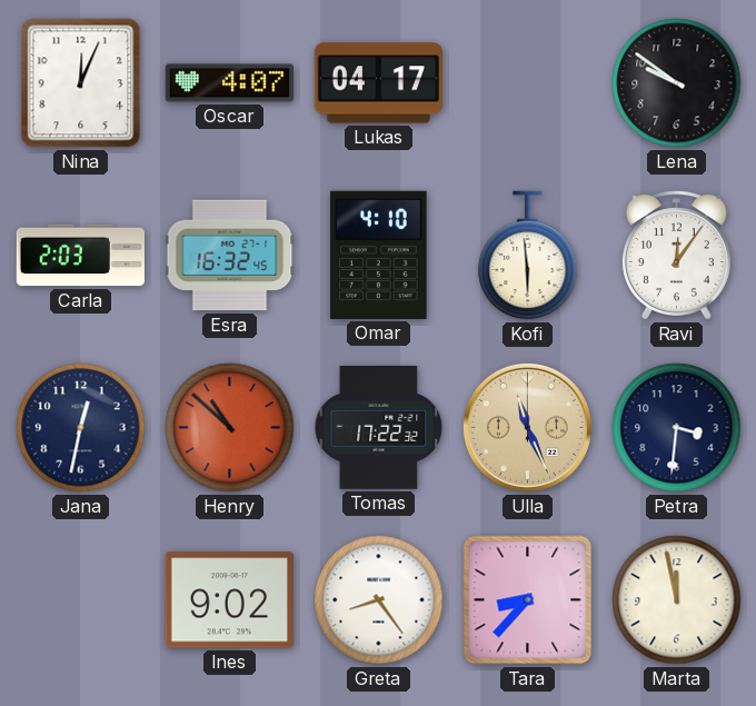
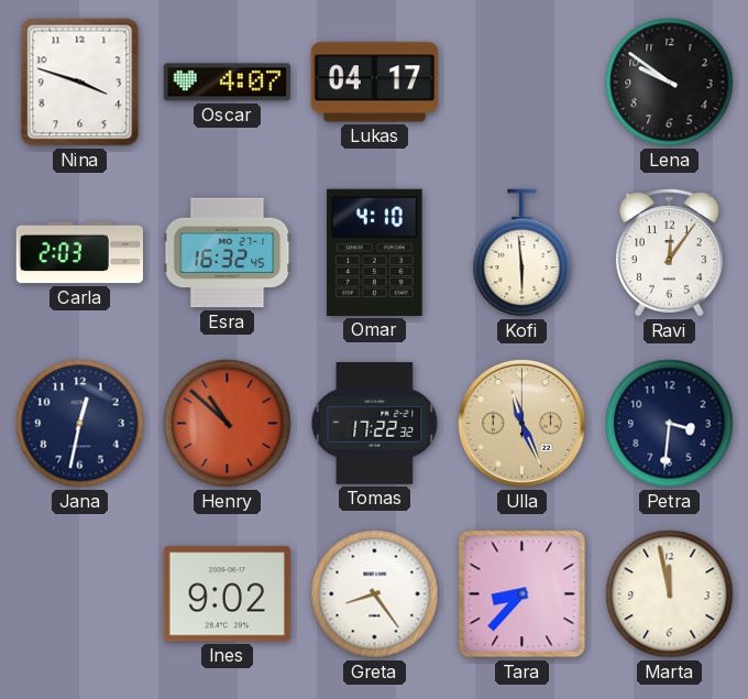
Nina: 12:04 -> 3:48 (80, 83)
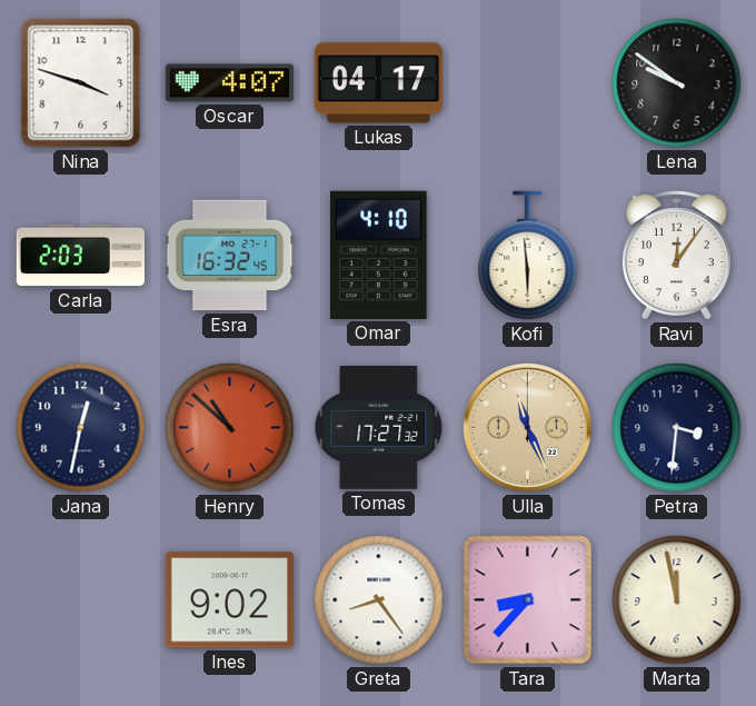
Tomas: 17:22 -> 17:27 (379, 428)
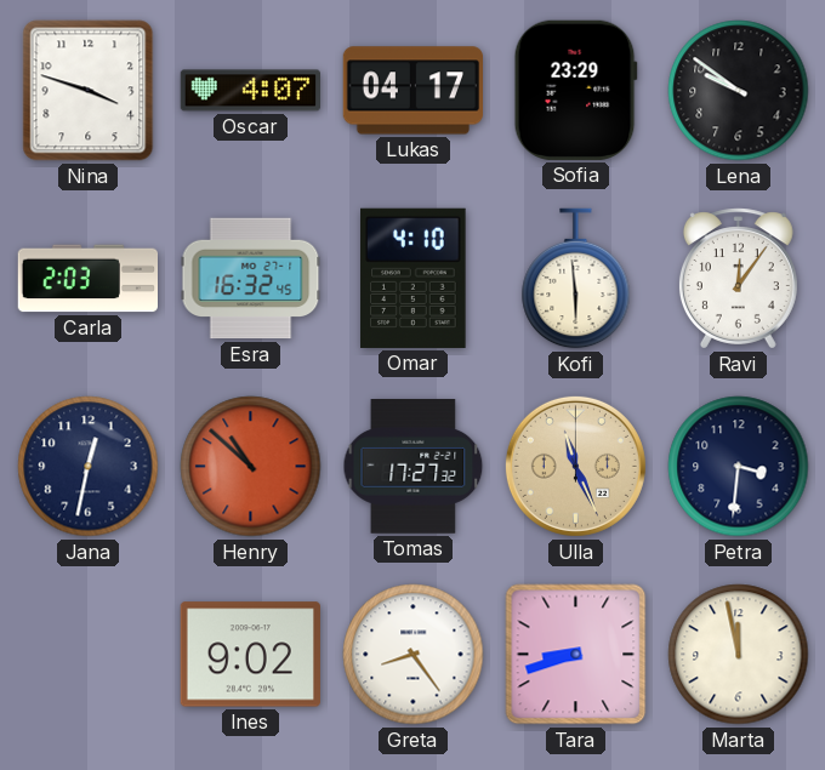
Sofia: none -> 23:29 (575, 90)
Tara: 8:37 -> 8:42 (576, 655)
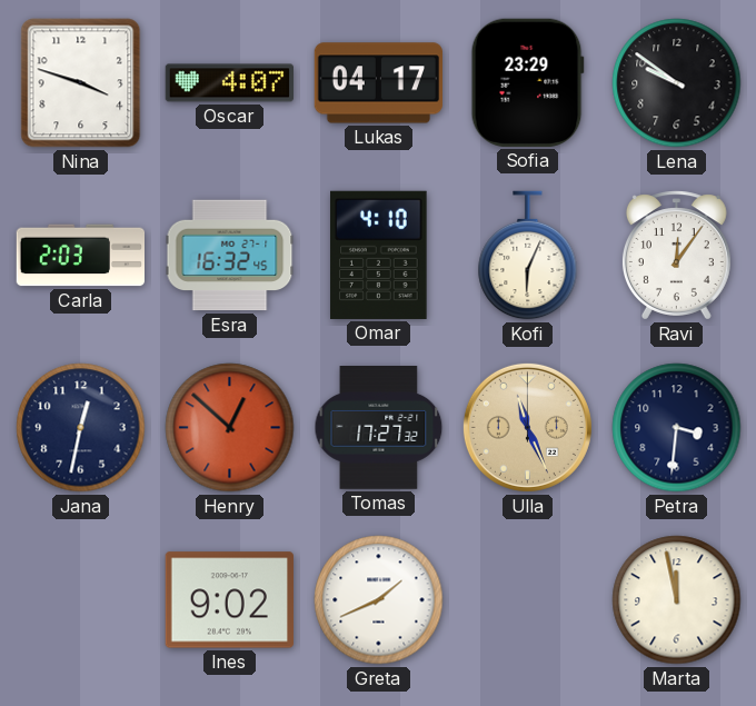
Kofi: 5:59 -> 6:04 (528, 256)
Henry: 10:52 -> 12:52 (230, 428)
Greta: 8:24 -> 1:41 (379, 600)
Tara: 8:42 -> none (576, 655)
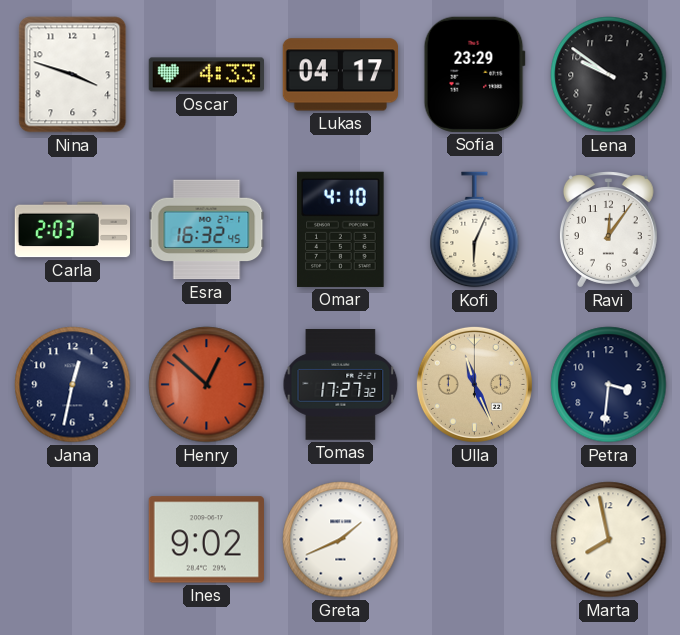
Oscar: 4:07 -> 4:33 (206, 75)
Marta: 11:58 -> 7:58 (609, 540)
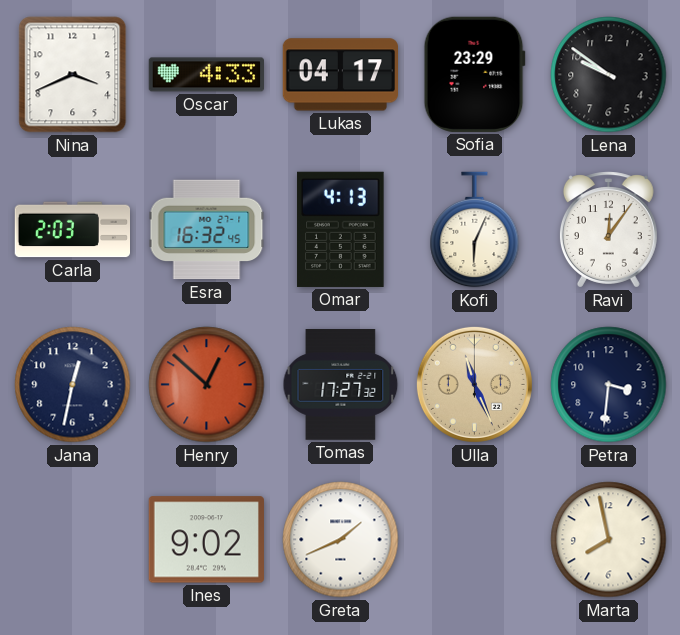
Nina: 3:48 -> 3:41 (73, 75)
Omar: 4:10 -> 4:13 (341, 229)
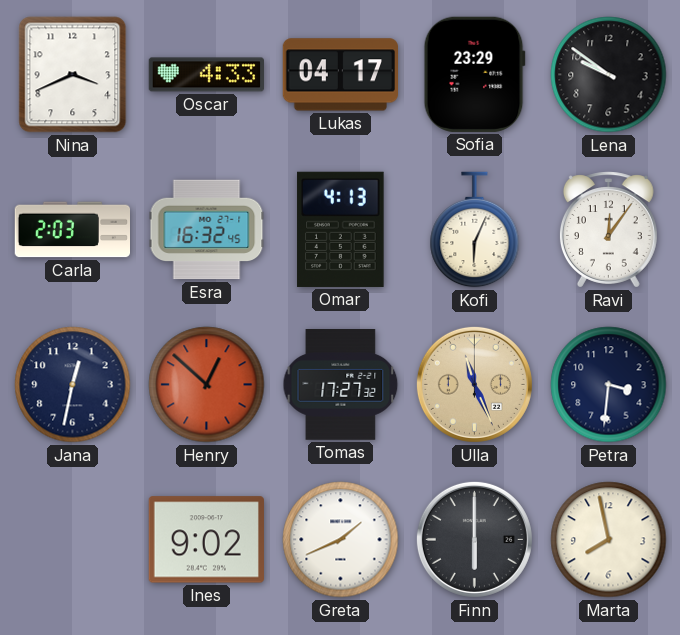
Finn: none -> 6:00 (474, 539)
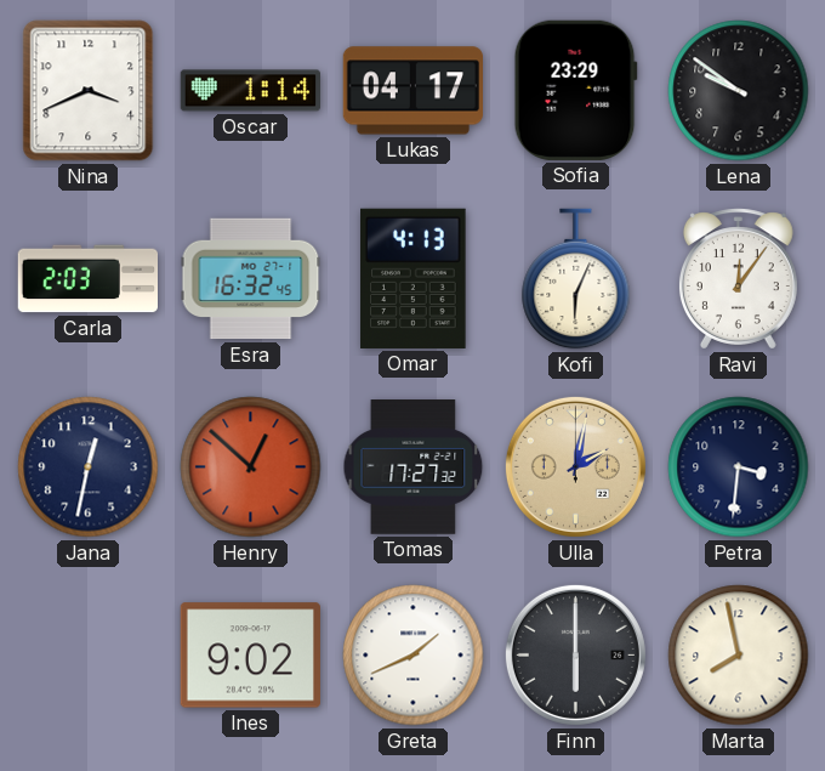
Oscar: 4:33 -> 1:14 (250, 91)
Ulla: 11:26 -> 2:02 (575, 466)
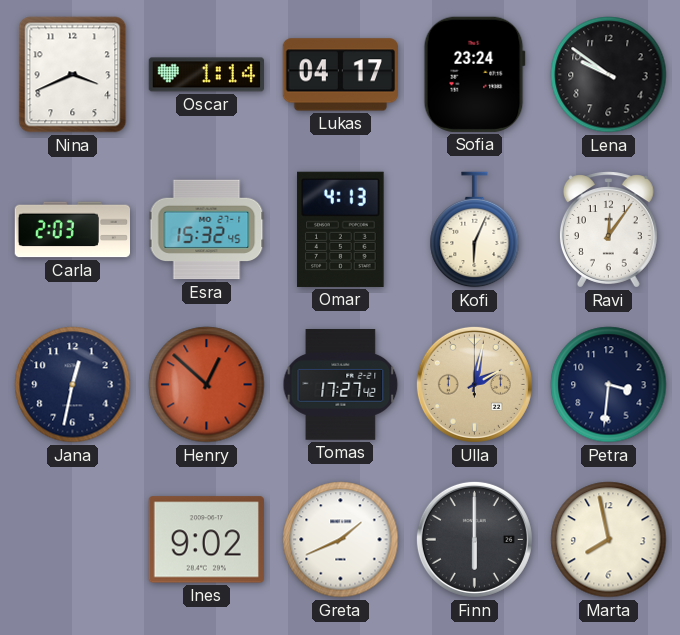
Sofia: 23:29 -> 23:24 (474, 74)
Esra: 16:32 -> 15:32 (207, 230)
Tomas: 17:27:32 -> 17:27:42 (341, 385)
